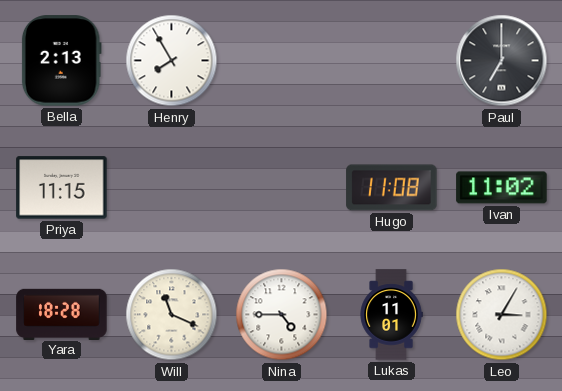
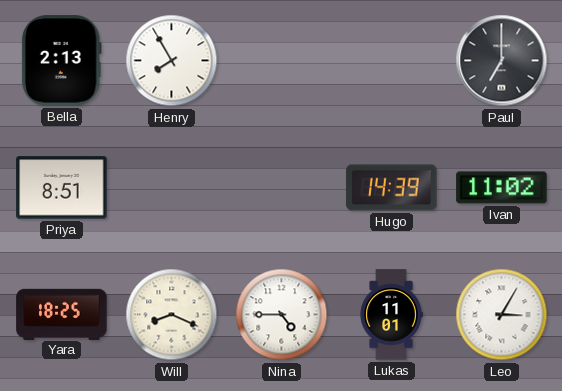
Priya: 11:15 -> 8:51 (62, 188)
Hugo: 11:08 -> 14:39 (392, 188)
Yara: 18:28 -> 18:25 (62, 314)
Will: 11:19 -> 8:19 (172, 315)
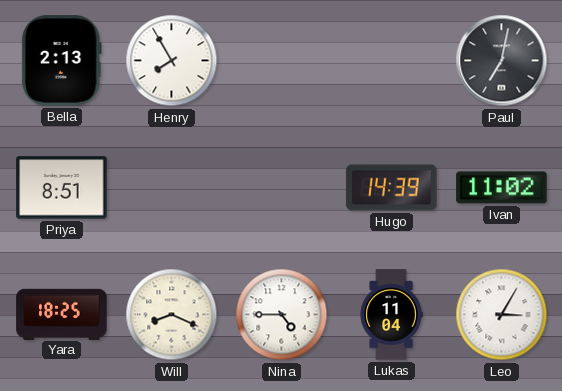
Paul: 7:00 -> 7:02 (502, 61)
Lukas: 11:01 -> 11:04 (391, 315)
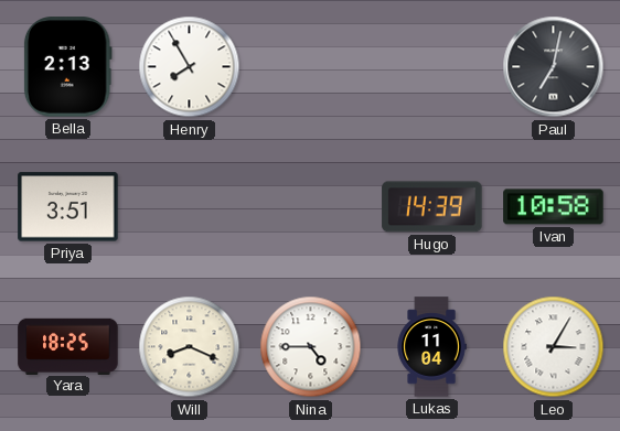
Priya: 8:51 -> 3:51 (68, 207)
Ivan: 11:02 -> 10:58 (554, 207)
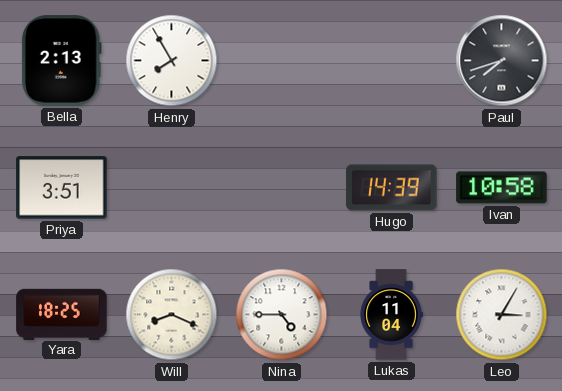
Paul: 7:02 -> 7:42 (502, 61)
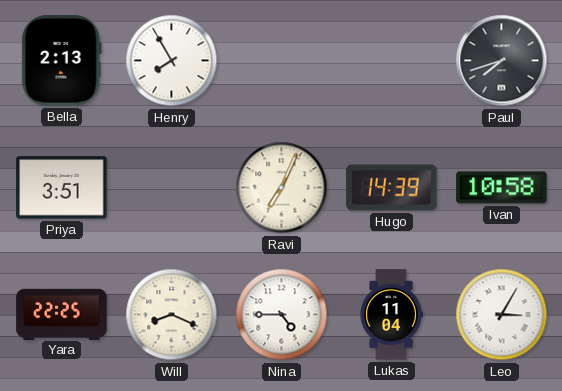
Ravi: none -> 7:04 (282, 188)
Yara: 18:25 -> 22:25 (62, 314)
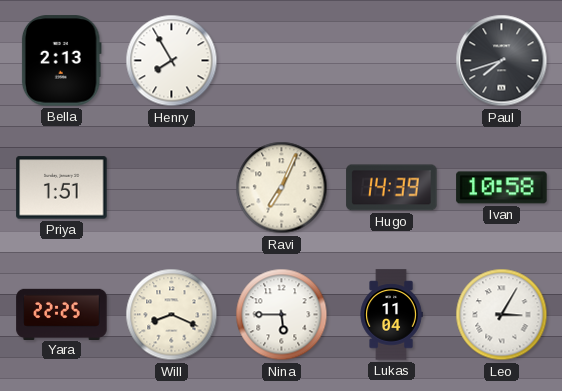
Priya: 3:51 -> 1:51 (62, 188)
Nina: 4:45 -> 5:45 (282, 315)
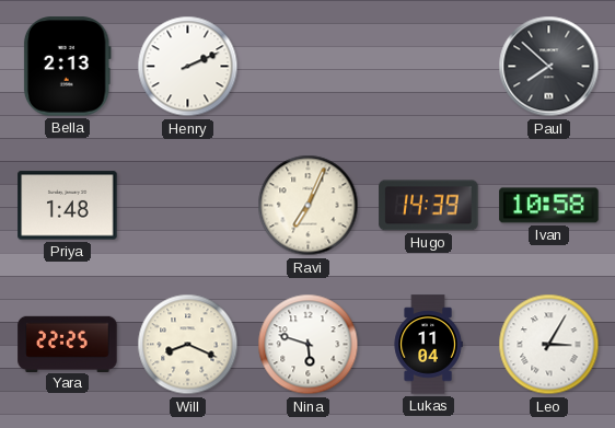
Henry: 7:55 -> 2:11 (188, 67)
Paul: 7:42 -> 7:52 (549, 67)
Priya: 1:51 -> 1:48 (68, 206)
Nina: 5:45 -> 5:48 (309, 345)
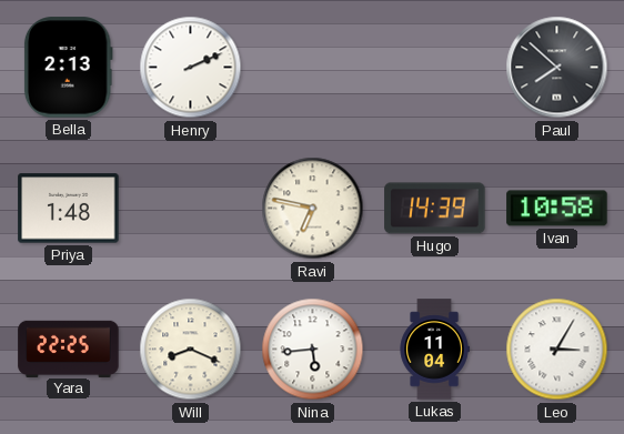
Ravi: 7:04 -> 6:47 (313, 209)
Nina: 5:48 -> 5:44 (313, 350)
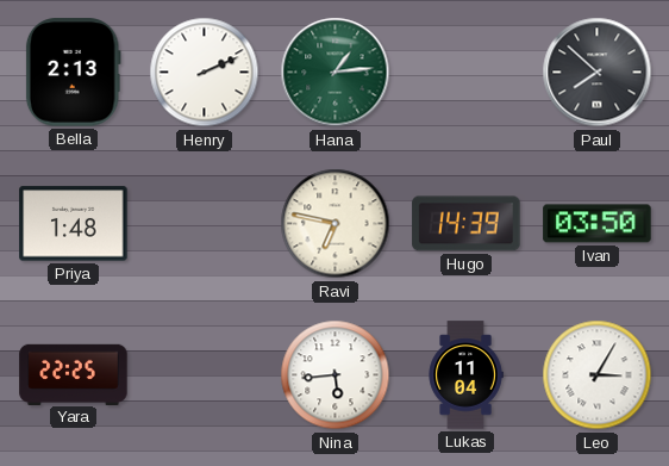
Hana: none -> 1:14 (336, 73)
Ivan: 10:58 -> 03:50 (598, 224)
Will: 8:19 -> none (191, 350)
